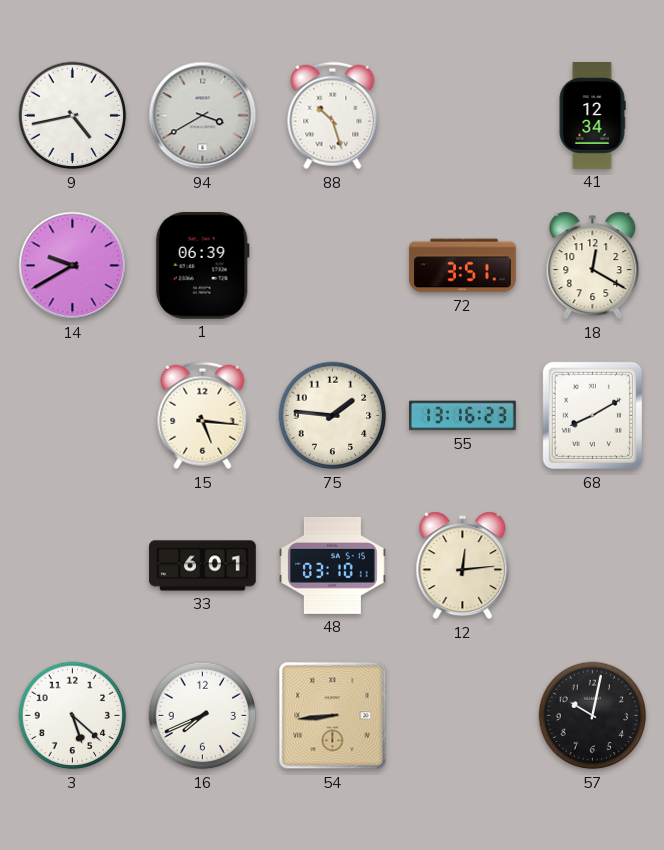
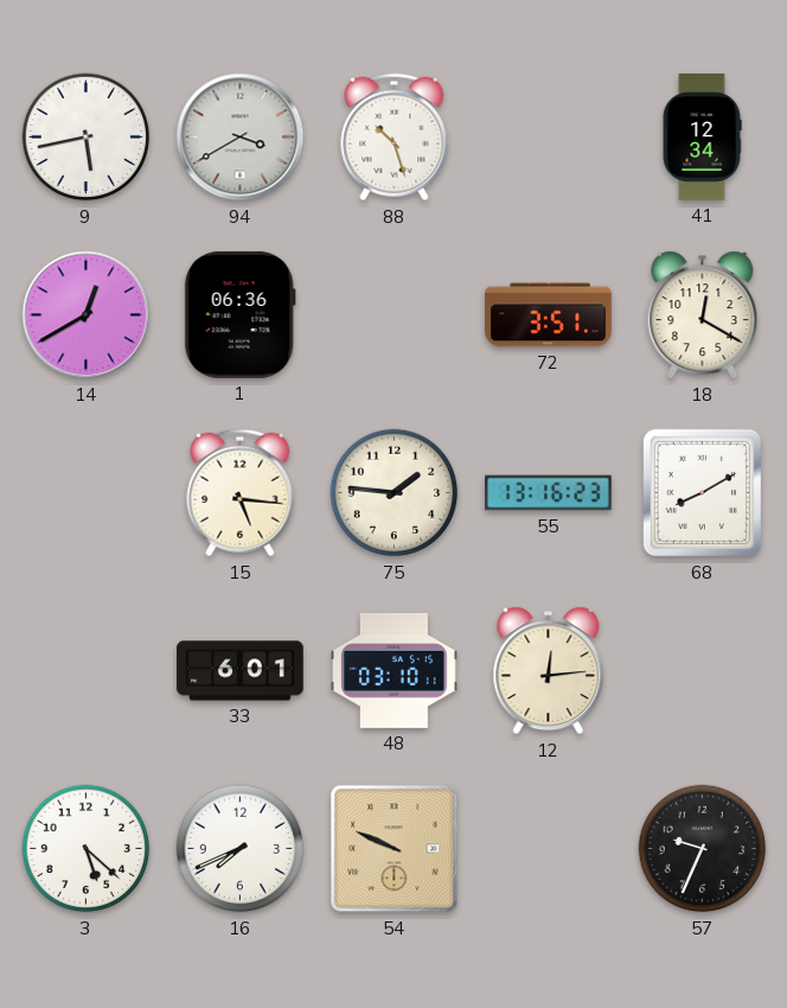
9: 4:43 -> 5:43 (87, 138)
14: 9:40 -> 12:40 (87, 315)
1: 06:39 -> 06:36 (239, 314)
54: 8:44 -> 9:49 (395, 849)
57: 10:02 -> 9:34 (703, 849)
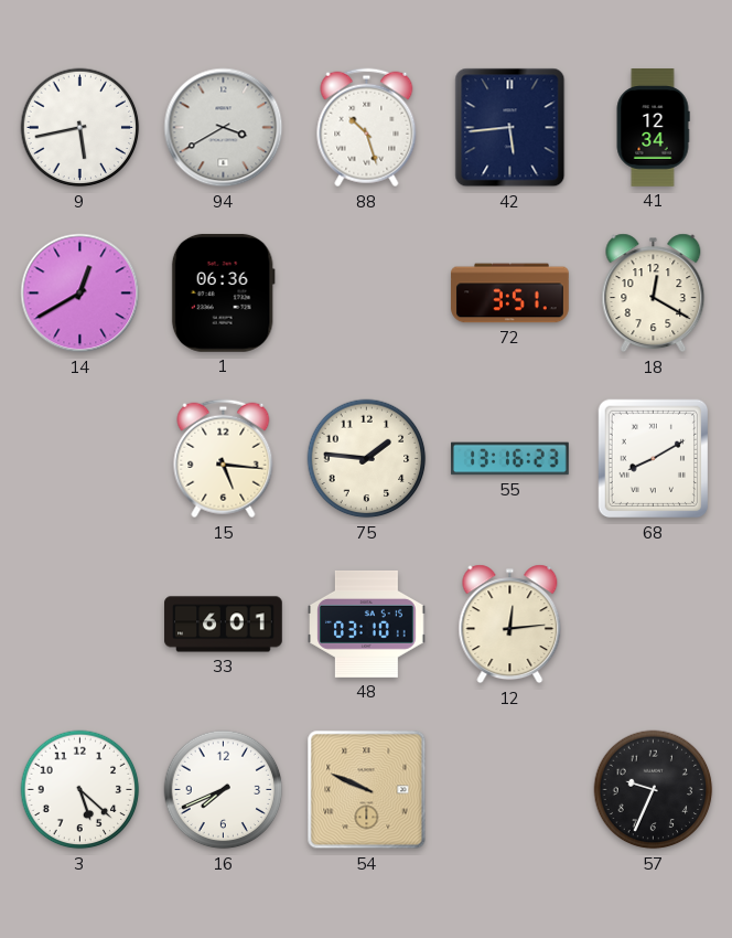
42: none -> 5:44 (510, 128)
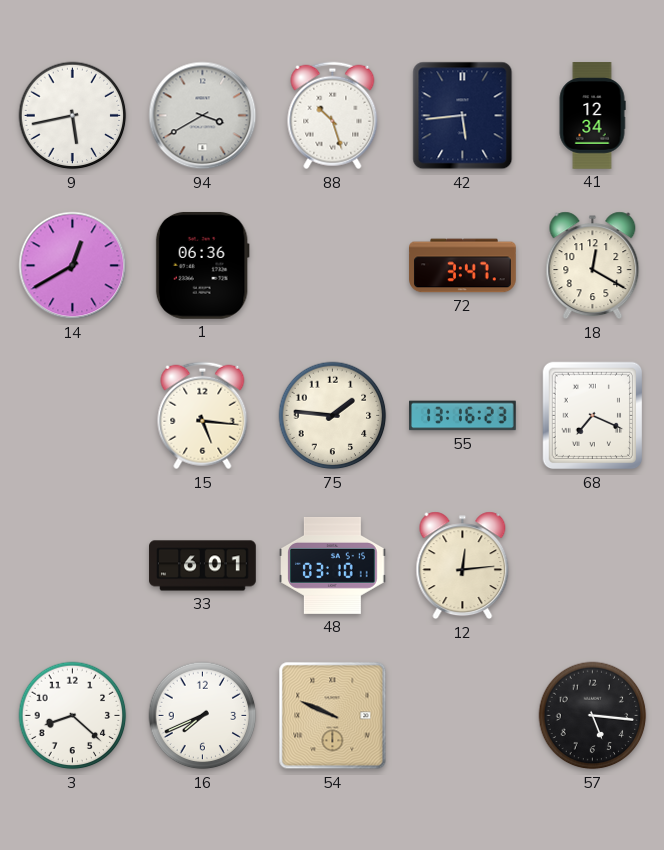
72: 3:51 -> 3:47 (463, 266)
68: 8:10 -> 7:19 (593, 416)
3: 5:22 -> 8:22 (73, 716)
57: 9:34 -> 5:16 (593, 716)
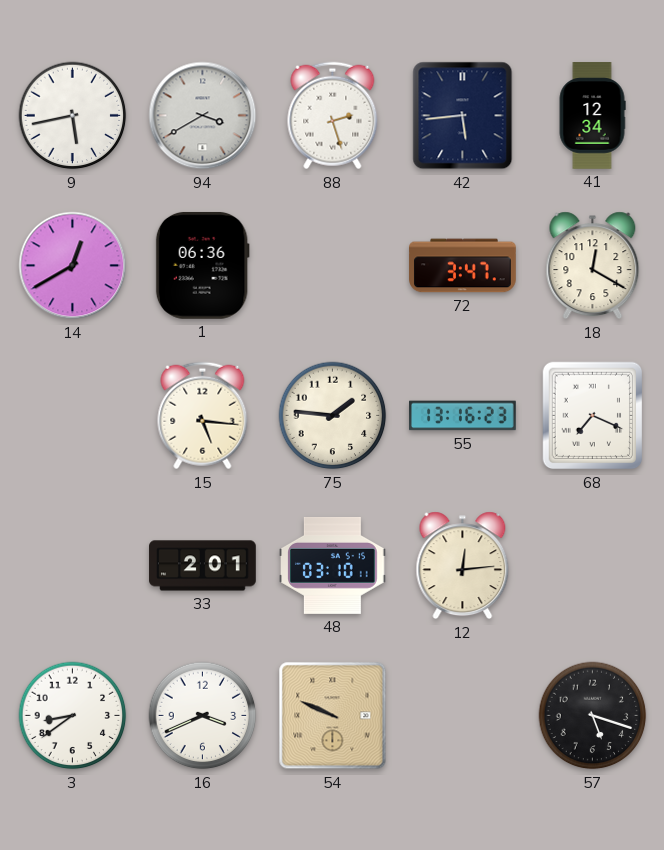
88: 10:27 -> 2:27 (333, 116)
33: 6:01 -> 2:01 (203, 566)
3: 8:22 -> 8:39 (73, 716)
16: 7:41 -> 3:41 (203, 716)
57: 5:16 -> 5:18 (593, 716)
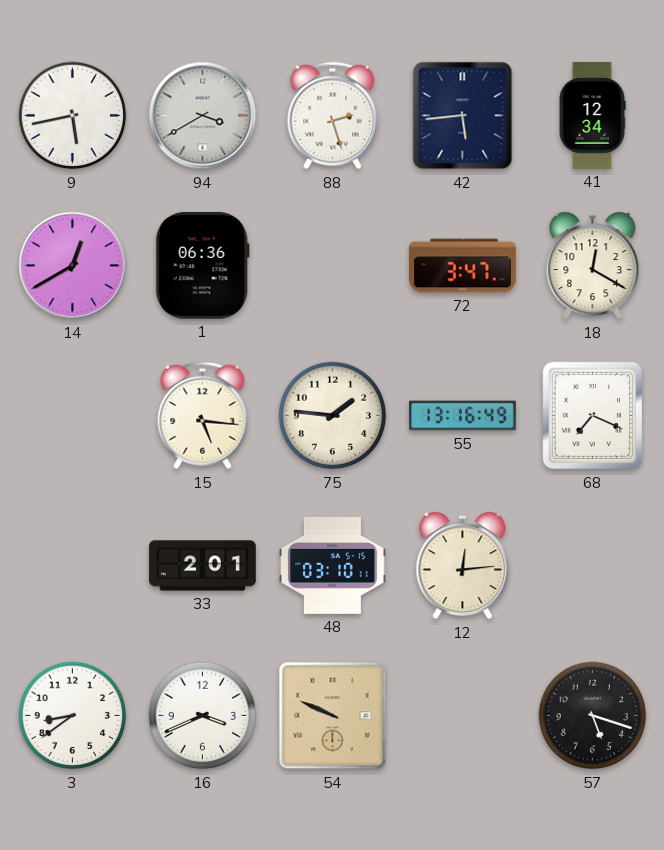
55: 13:16:23 -> 13:16:49 (463, 416)
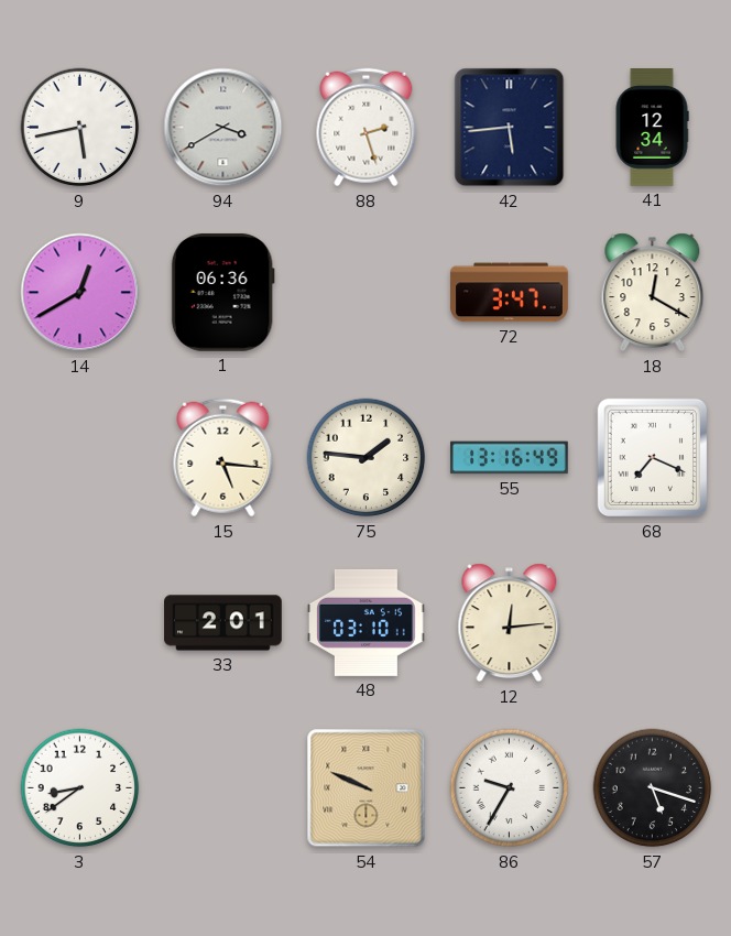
16: 3:41 -> none (203, 716)
86: none -> 9:35 (510, 788)
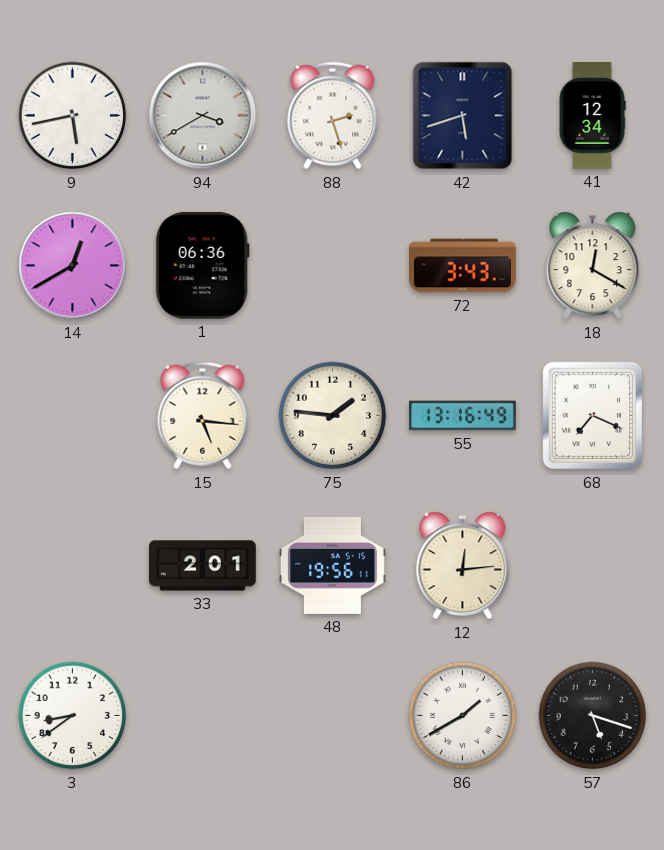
42: 5:44 -> 5:42 (463, 116)
72: 3:47 -> 3:43 (463, 266)
48: 03:10 -> 19:56 (333, 566)
54: 9:49 -> none (367, 788)
86: 9:35 -> 1:40 (463, 716)
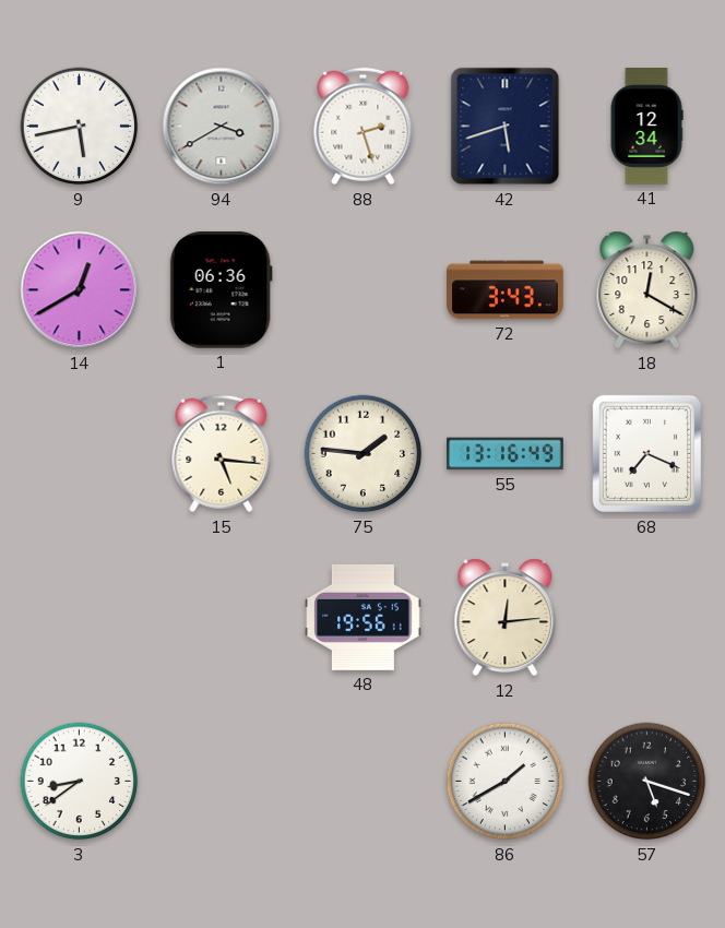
33: 2:01 -> none (203, 566)
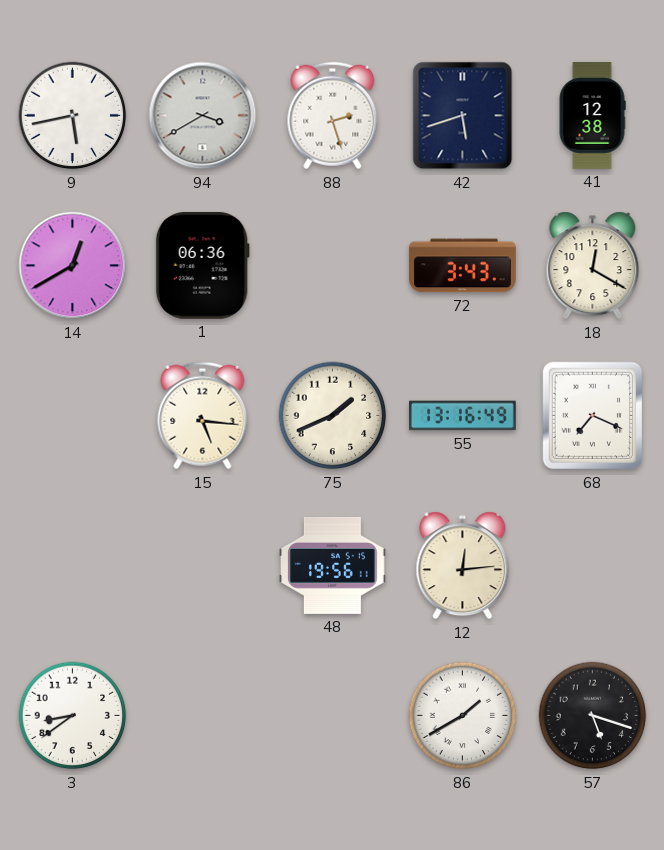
41: 12:34 -> 12:38 (592, 116)
75: 1:46 -> 1:41 (333, 416)
